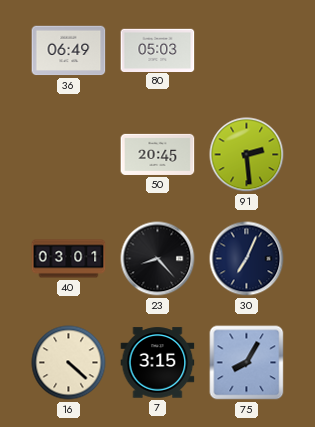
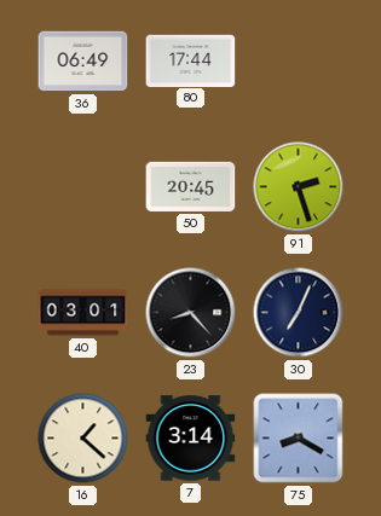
80: 05:03 -> 17:44 (191, 60)
91: 2:29 -> 2:27 (299, 187)
16: 4:22 -> 1:22 (83, 439)
7: 3:15 -> 3:14 (191, 439)
75: 8:05 -> 8:20 (299, 439)
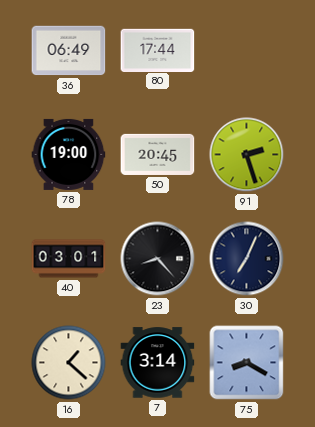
78: none -> 19:00 (69, 154)
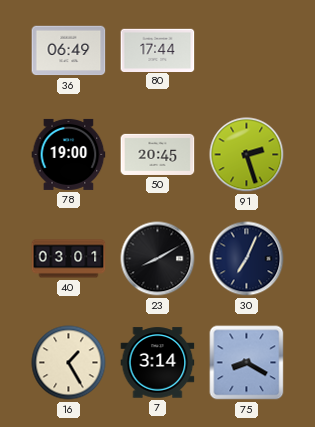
23: 8:23 -> 8:10 (158, 259)
16: 1:22 -> 1:25 (69, 363)
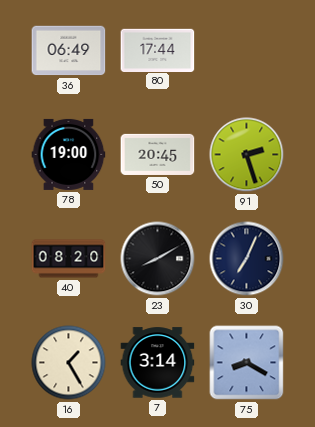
40: 03:01 -> 08:20 (69, 259)
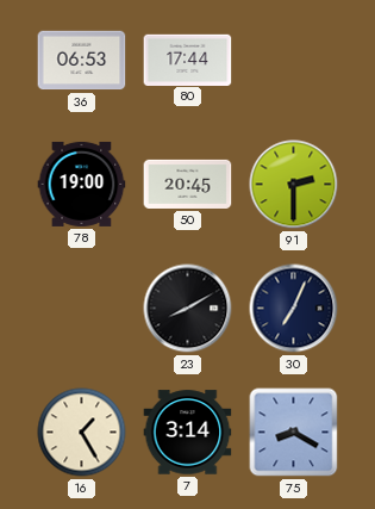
36: 06:49 -> 06:53 (82, 61)
91: 2:27 -> 2:30 (294, 185)
40: 08:20 -> none (69, 259)
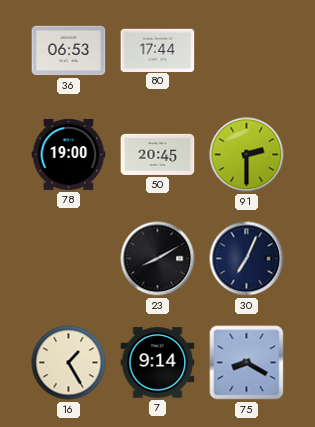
7: 3:14 -> 9:14 (158, 363)
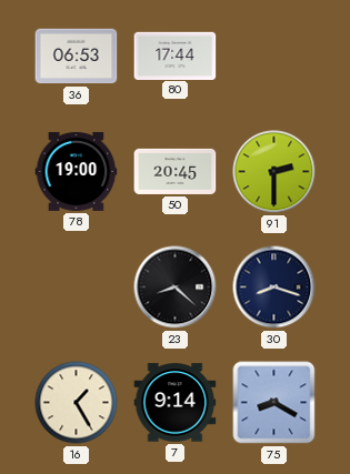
23: 8:10 -> 8:22 (176, 288)
30: 7:04 -> 8:18 (274, 288)
